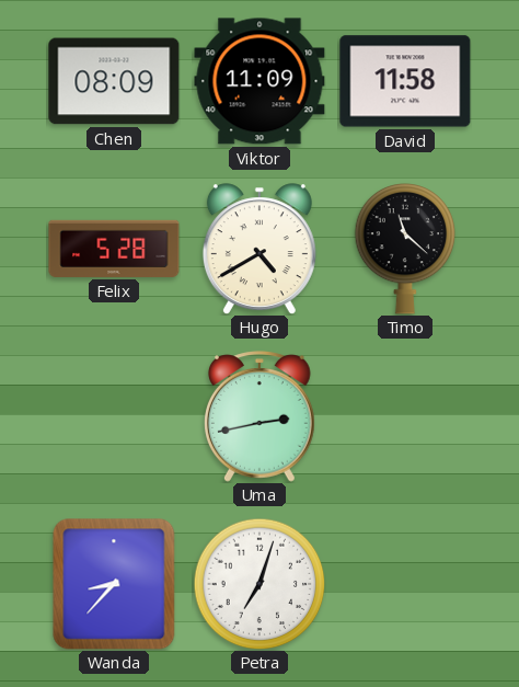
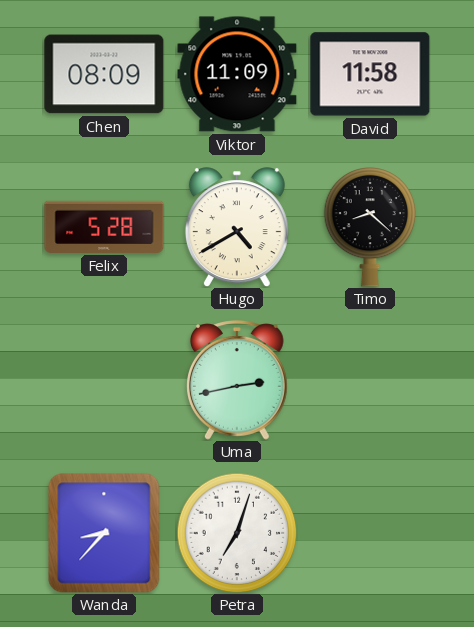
Timo: 11:22 -> 8:22 (370, 227)
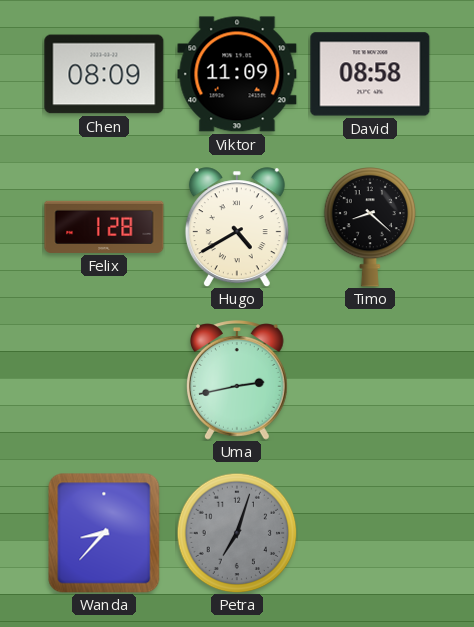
David: 11:58 -> 08:58 (370, 74)
Felix: 5:28 -> 1:28 (104, 227)
Petra dial: white -> grey (237, 533)
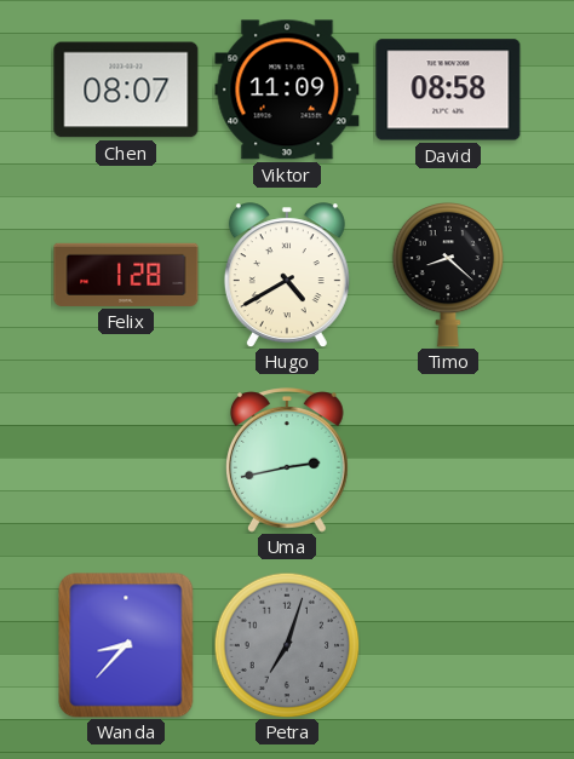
Chen: 08:09 -> 08:07 (126, 90)
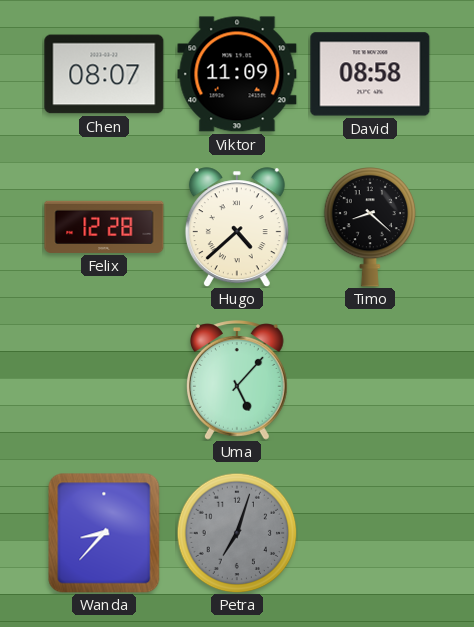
Felix: 1:28 -> 12:28 (104, 227)
Hugo: 4:40 -> 4:38 (237, 227)
Uma: 2:43 -> 5:07 (238, 380)
